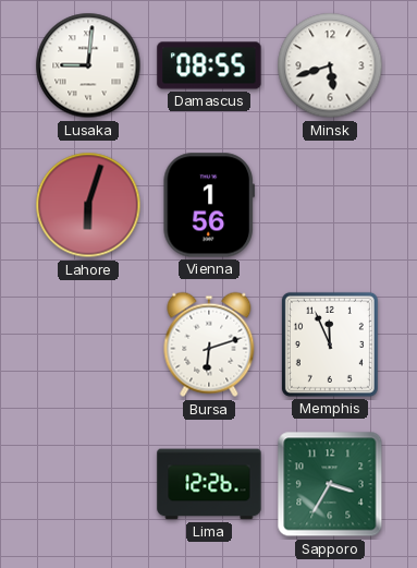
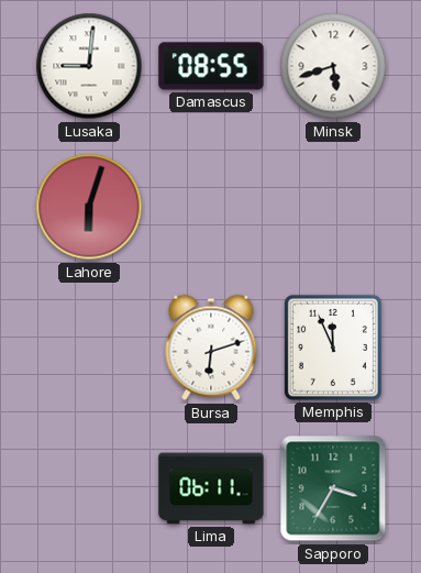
Vienna: 1:56 -> none (208, 205)
Lima: 12:26 -> 06:11 (211, 488)
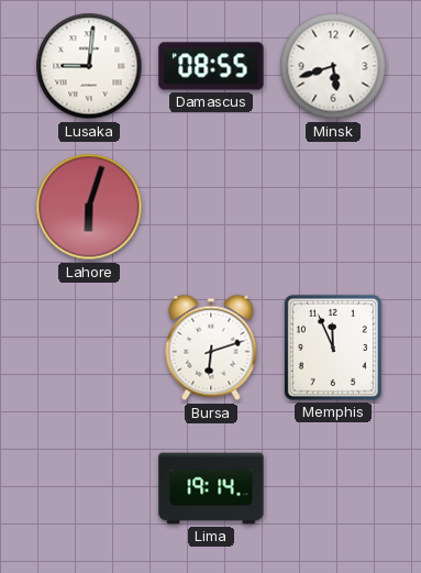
Lima: 06:11 -> 19:14 (211, 488)
Sapporo: 3:35 -> none (333, 488)
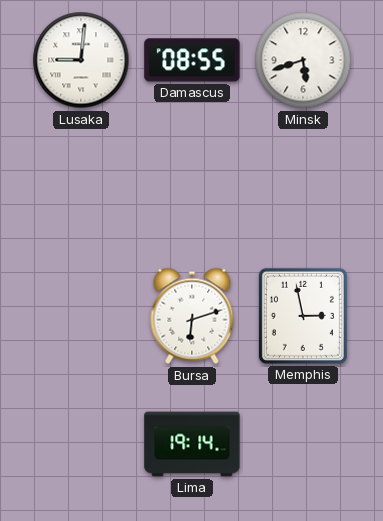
Lahore: 6:03 -> none (89, 207)
Memphis: 11:56 -> 2:58 (303, 316)
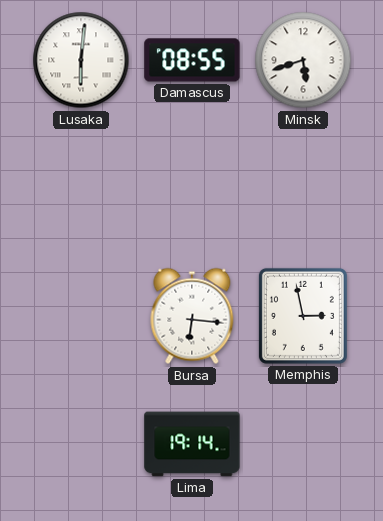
Lusaka: 9:01 -> 6:01 (81, 60)
Bursa: 6:12 -> 6:16 (192, 316)
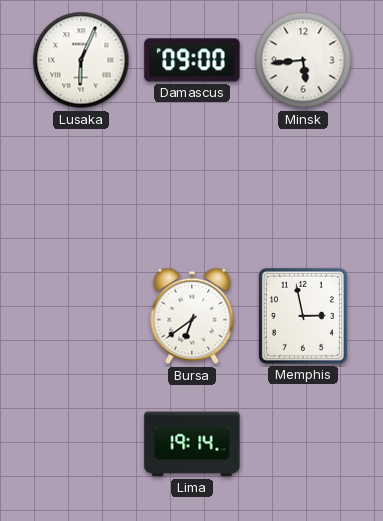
Lusaka: 6:01 -> 6:04 (81, 60)
Damascus: 08:55 -> 09:00 (192, 60)
Minsk: 5:42 -> 5:44 (303, 60)
Bursa: 6:16 -> 6:39 (192, 316)
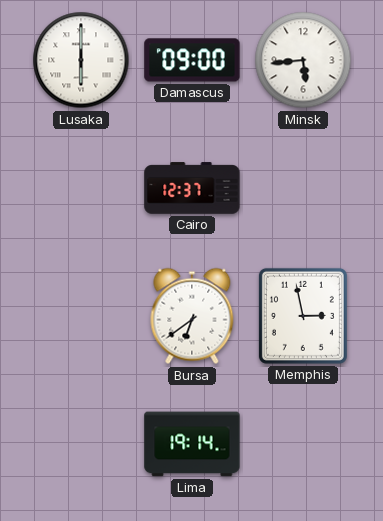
Lusaka: 6:04 -> 6:00 (81, 60)
Cairo: none -> 12:37 (192, 188)
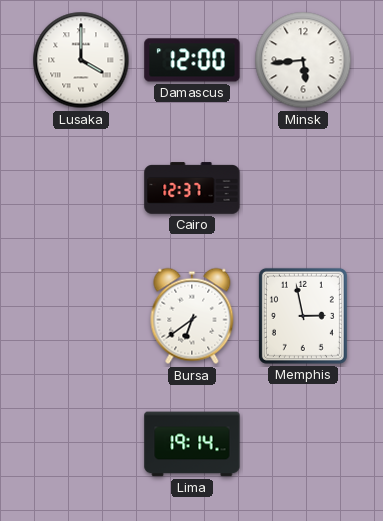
Lusaka: 6:00 -> 4:00 (81, 60)
Damascus: 09:00 -> 12:00 (192, 60)
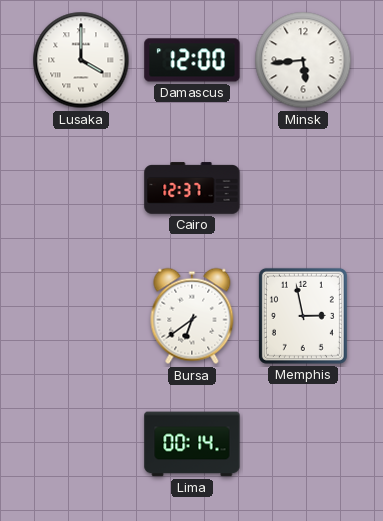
Lima: 19:14 -> 00:14 (192, 444)
